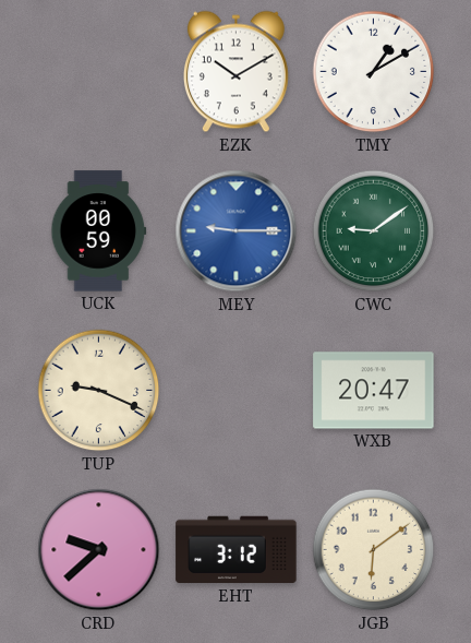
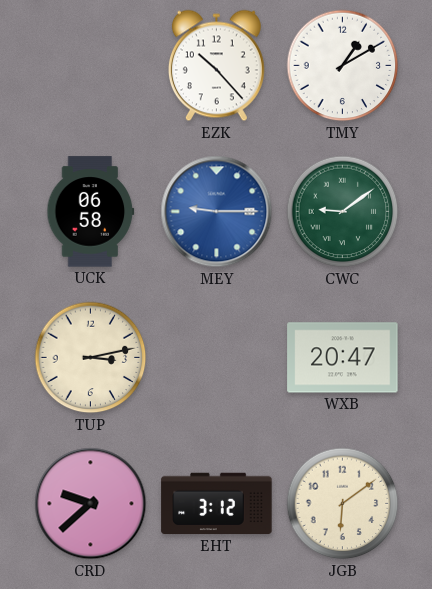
EZK: 10:10 -> 10:23 (216, 66)
UCK: 00:59 -> 06:58 (91, 212)
TUP: 9:19 -> 3:13 (91, 358)
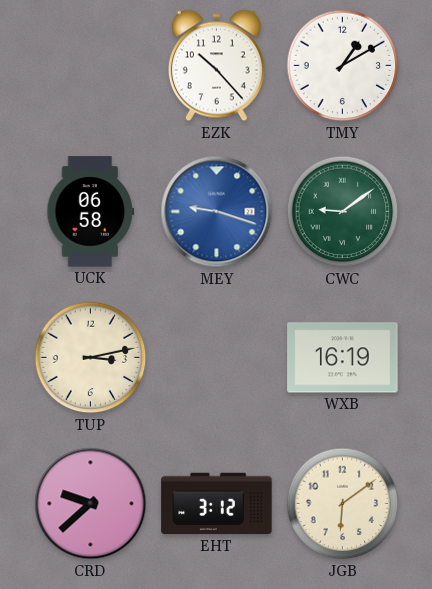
MEY: 9:15 -> 9:18 (217, 212)
WXB: 20:47 -> 16:19 (343, 358)
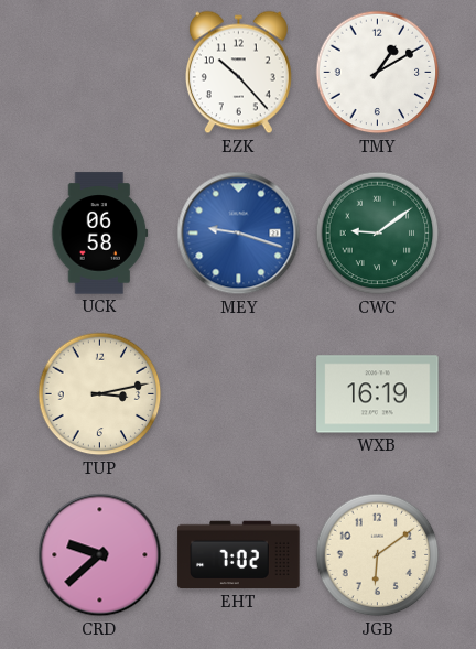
EHT: 3:12 -> 7:02 (239, 555)
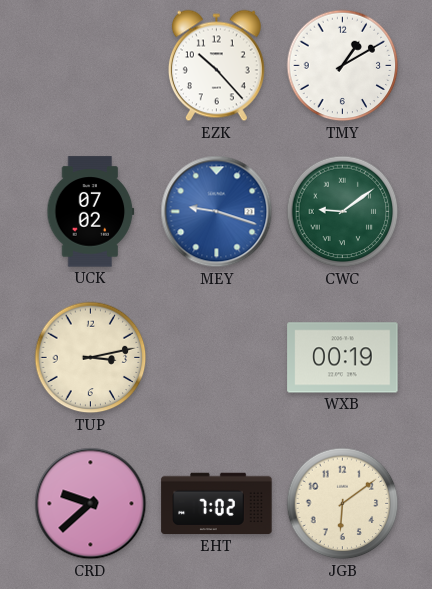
UCK: 06:58 -> 07:02 (91, 212)
WXB: 16:19 -> 00:19 (343, 358)
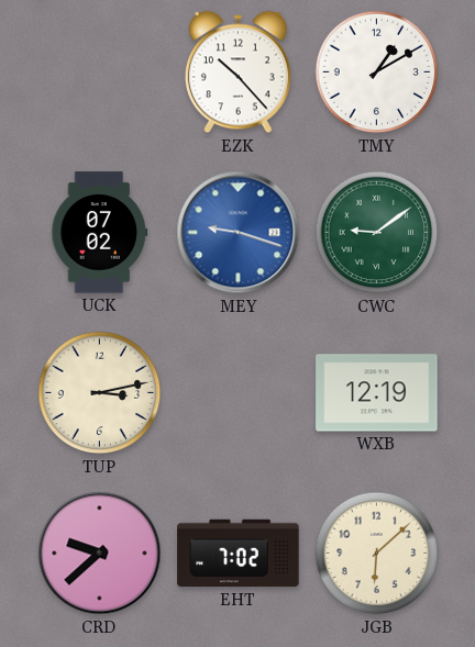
WXB: 00:19 -> 12:19 (377, 393)
JGB: 6:09 -> 6:08 (377, 554)
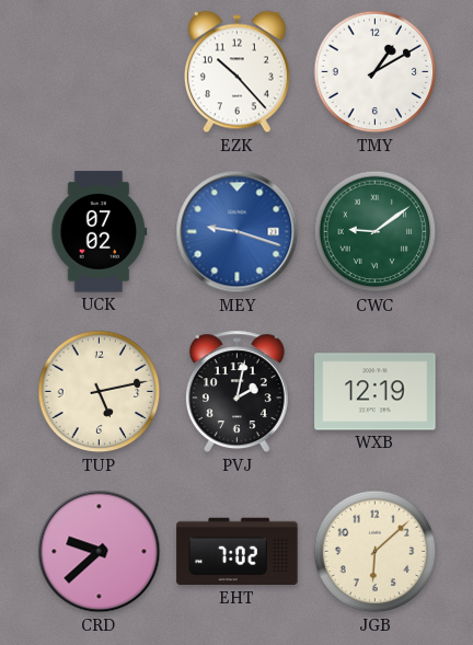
TUP: 3:13 -> 5:13 (100, 392)
PVJ: none -> 2:02 (236, 392)
